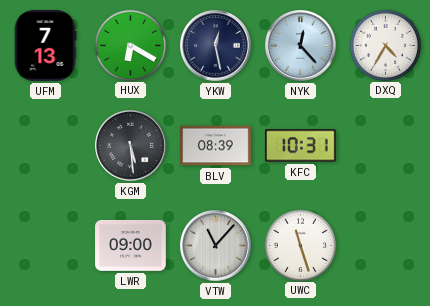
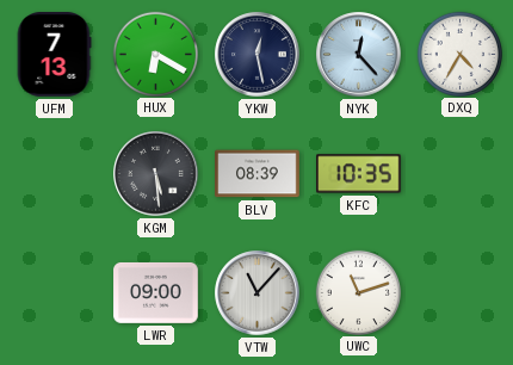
KFC: 10:31 -> 10:35 (359, 174)
UWC: 11:27 -> 11:12 (358, 292)
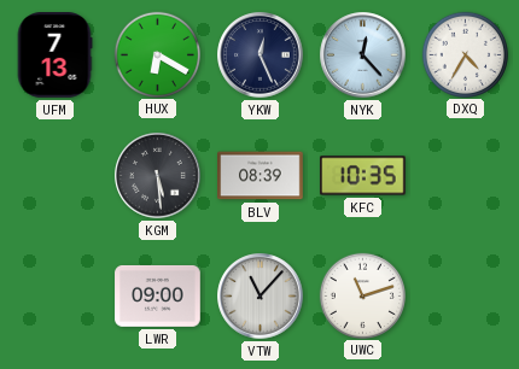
YKW: 12:28 -> 12:26 (261, 55)
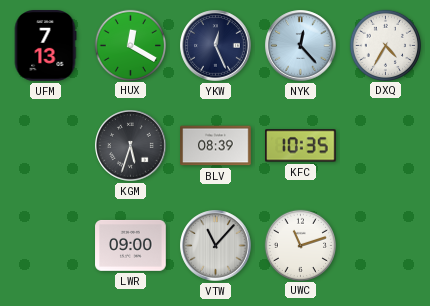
HUX: 6:20 -> 12:20 (130, 45)
KGM: 5:29 -> 5:33 (131, 146)
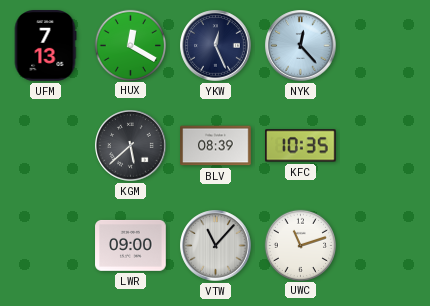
DXQ: 4:35 -> none (385, 45)
KGM: 5:33 -> 5:38 (131, 146)
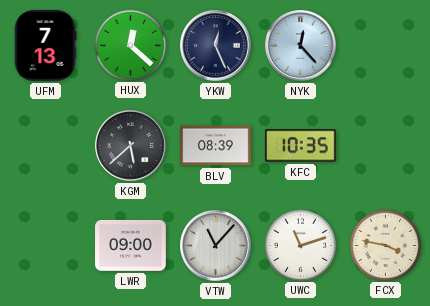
HUX: 12:20 -> 12:22 (130, 45)
FCX: none -> 3:47 (385, 245)
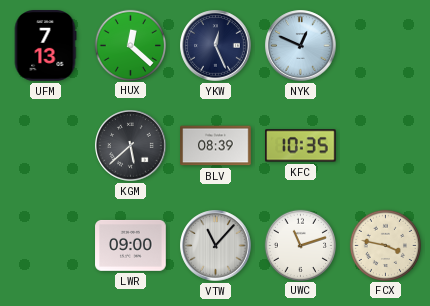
NYK: 12:23 -> 12:49 (301, 46)
